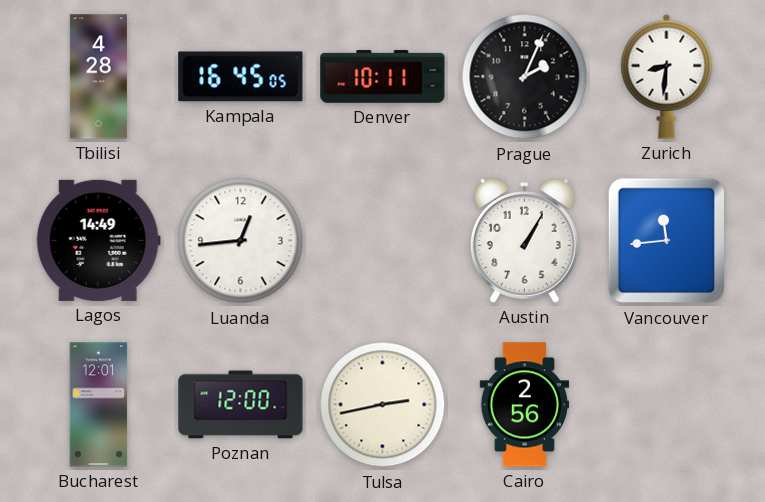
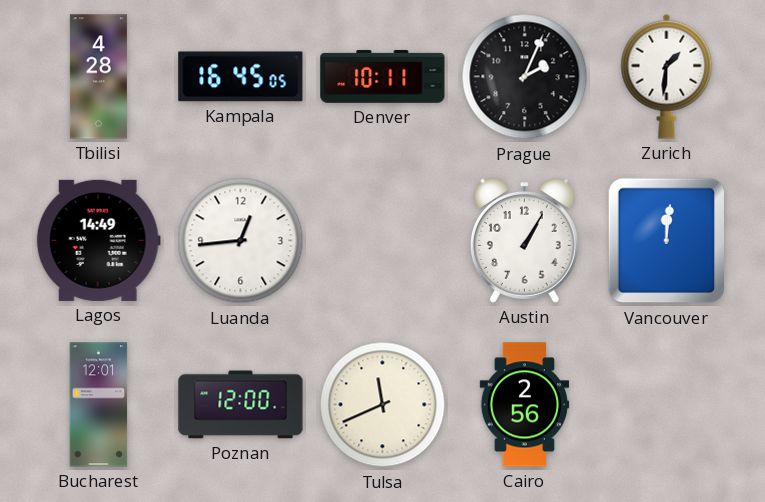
Zurich: 8:31 -> 1:31 (667, 76)
Vancouver: 11:44 -> 12:01 (667, 241)
Tulsa: 2:43 -> 11:41 (383, 405)
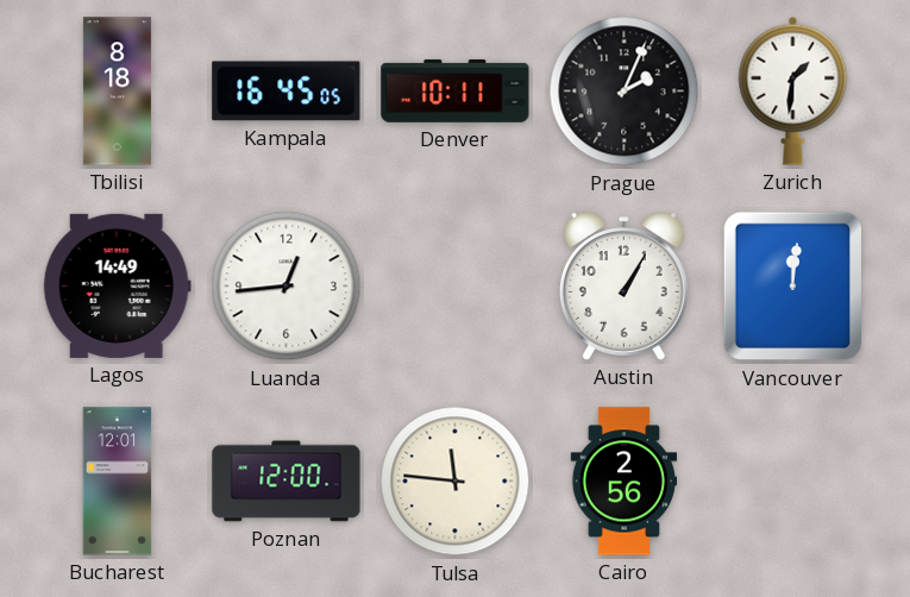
Tbilisi: 4:28 -> 8:18 (117, 92)
Tulsa: 11:41 -> 11:46 (456, 482)
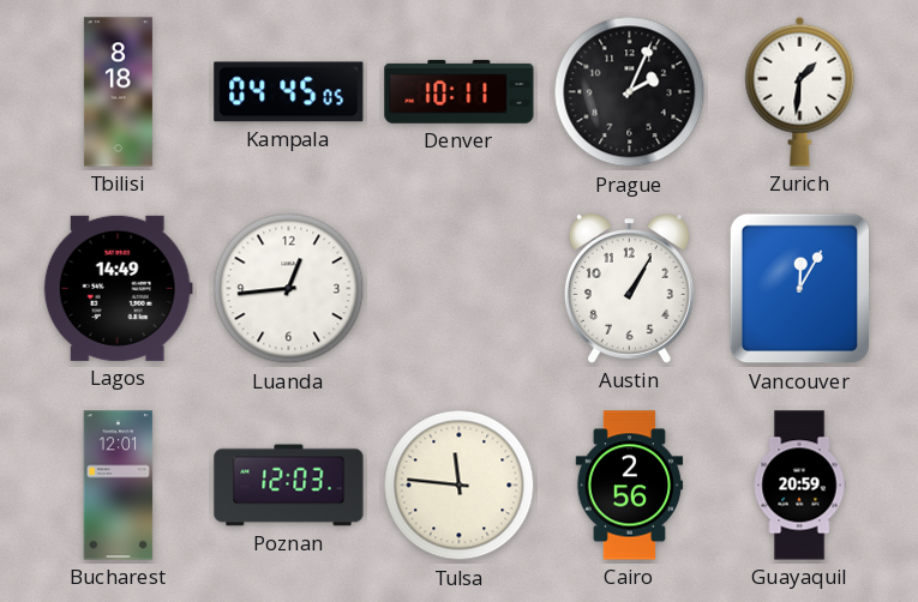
Kampala: 16:45 -> 04:45 (289, 92)
Vancouver: 12:01 -> 12:05 (800, 289)
Poznan: 12:00 -> 12:03 (289, 486)
Guayaquil: none -> 20:59 (799, 486)
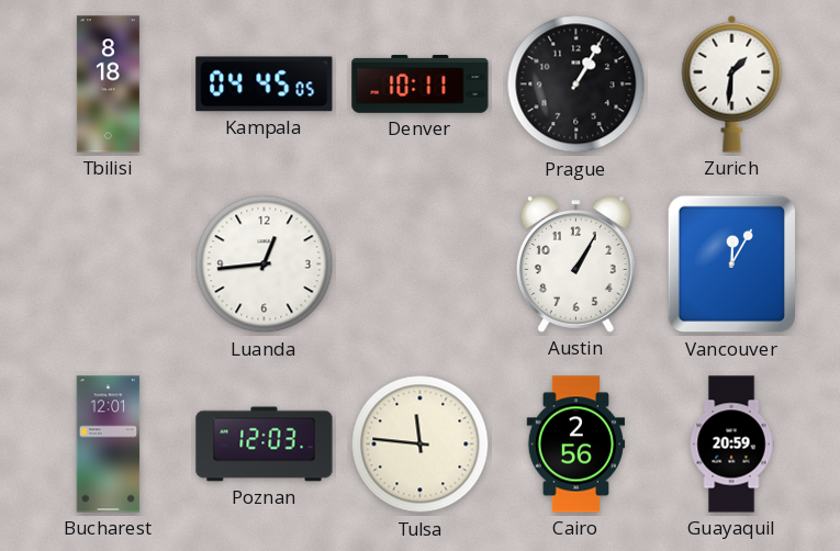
Prague: 2:04 -> 1:05 (576, 85)
Lagos: 14:49 -> none (118, 288)
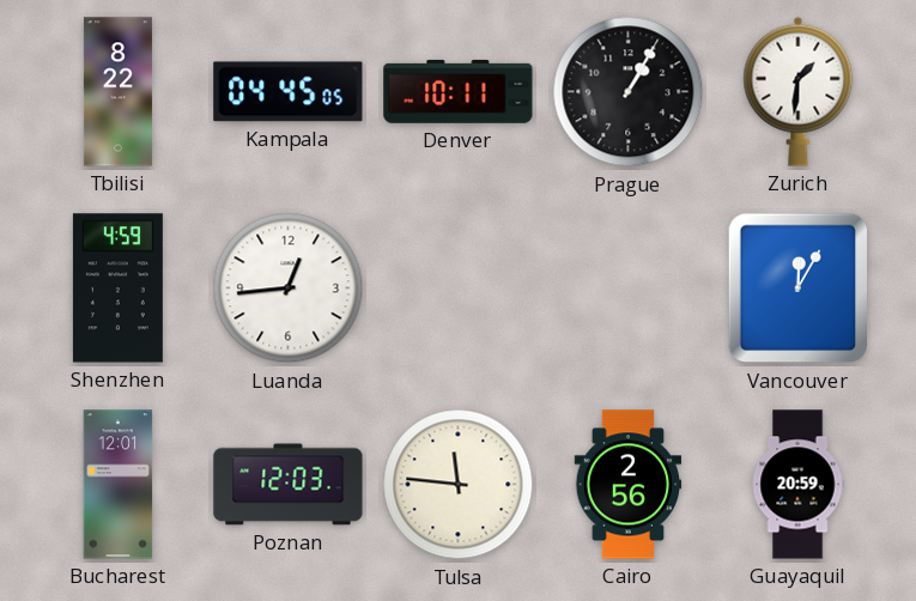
Tbilisi: 8:18 -> 8:22 (117, 92)
Shenzhen: none -> 4:59 (117, 289)
Austin: 1:05 -> none (575, 265)
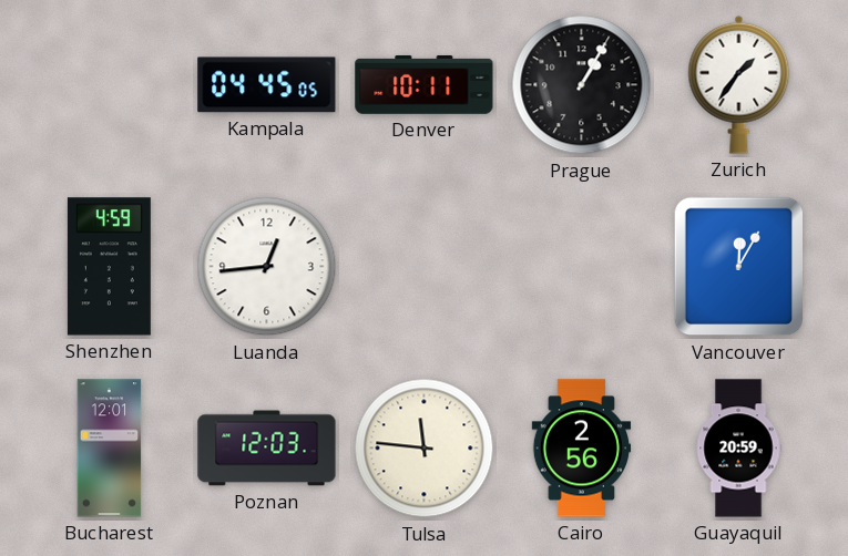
Tbilisi: 8:22 -> none (117, 92)
Zurich: 1:31 -> 1:36 (739, 84)
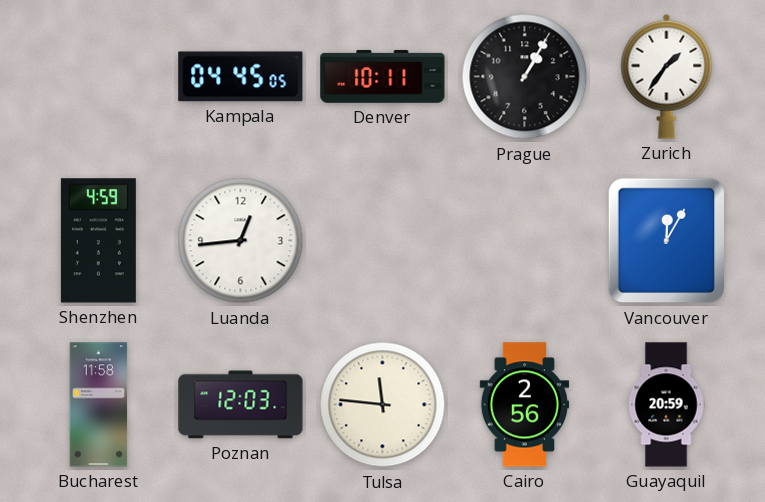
Bucharest: 12:01 -> 11:58 (99, 405)
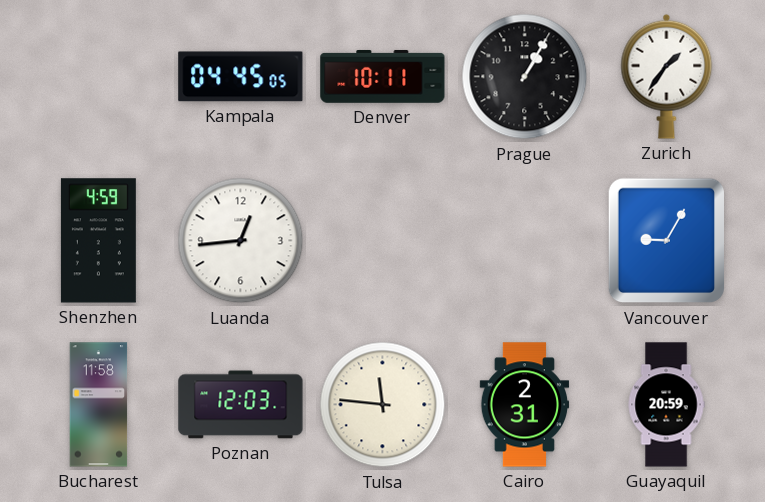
Vancouver: 12:05 -> 9:05 (667, 241)
Cairo: 2:56 -> 2:31 (525, 405)
